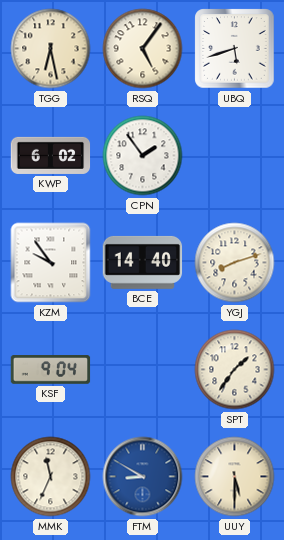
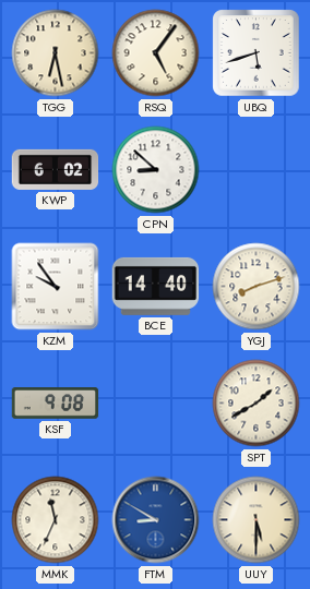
CPN: 1:54 -> 8:52 (156, 170)
KSF: 9:04 -> 9:08 (56, 404)
SPT: 1:36 -> 1:40 (257, 404)
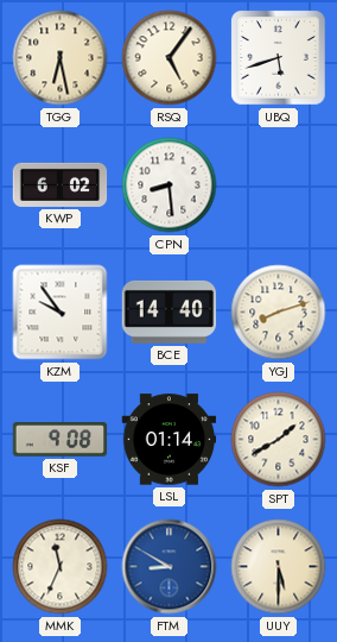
CPN: 8:52 -> 8:29 (170, 185)
LSL: none -> 01:14 (170, 440)
